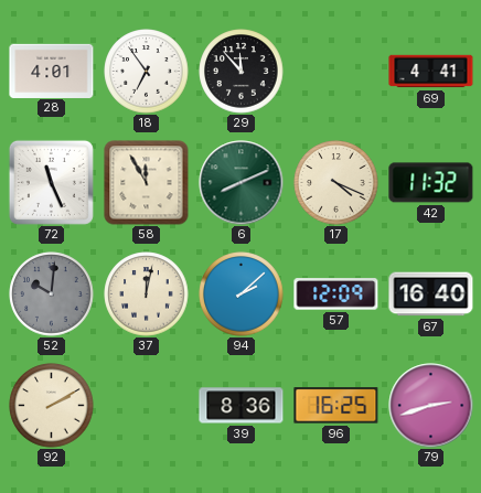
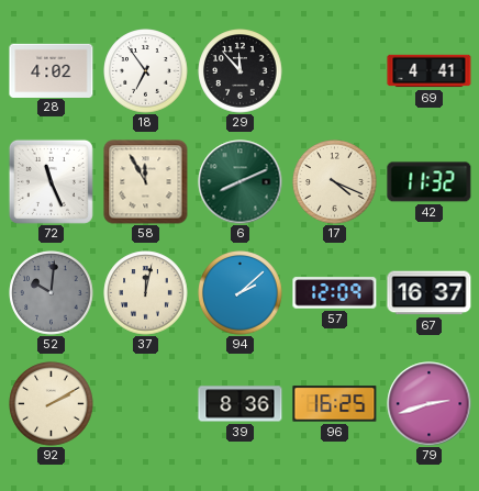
28: 4:01 -> 4:02 (52, 70)
67: 16:40 -> 16:37 (430, 293)
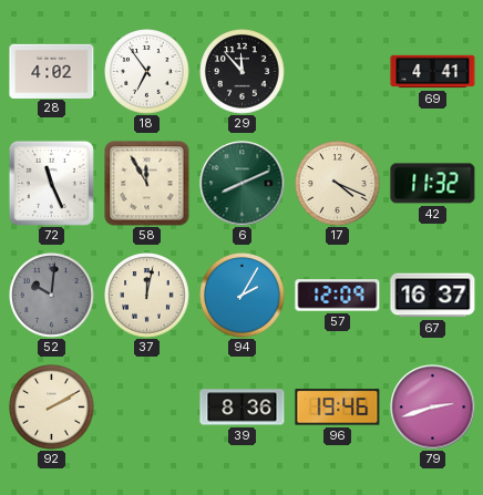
94: 2:08 -> 2:05 (243, 296)
96: 16:25 -> 19:46 (338, 408)
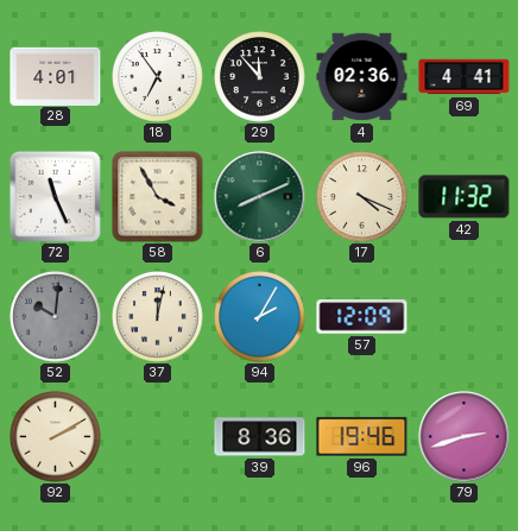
28: 4:02 -> 4:01 (56, 76)
4: none -> 02:36 (362, 77)
58: 11:55 -> 3:55 (158, 197)
67: 16:37 -> none (433, 296)
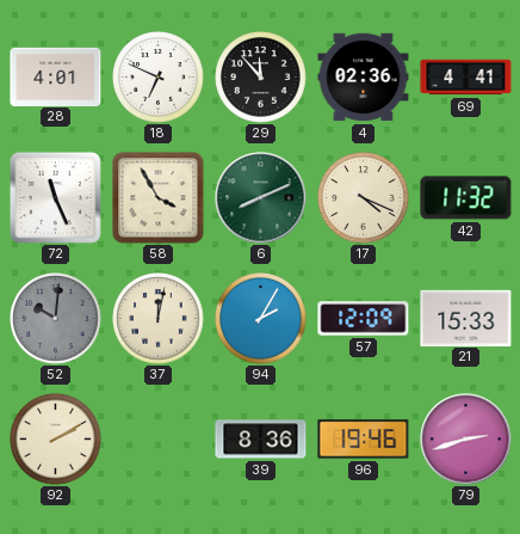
18: 6:54 -> 6:49 (159, 78)
21: none -> 15:33 (466, 318)
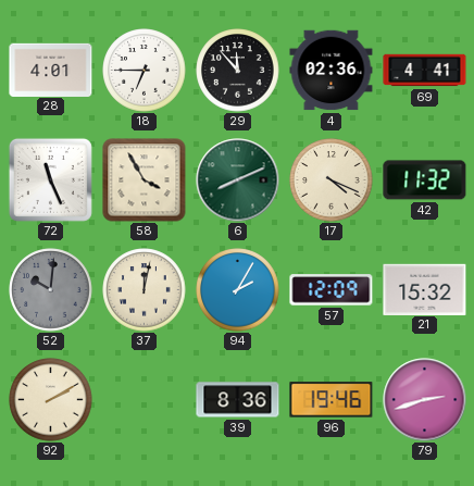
18: 6:49 -> 6:45 (145, 71)
21: 15:33 -> 15:32 (425, 289)
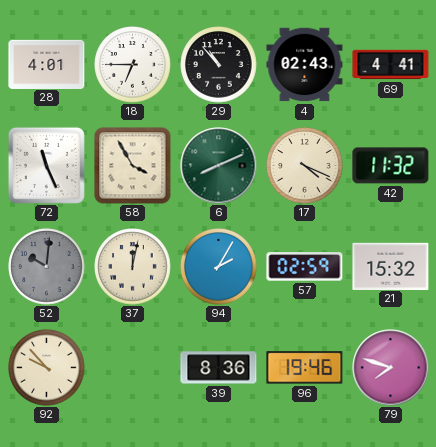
29: 11:53 -> 10:53 (219, 65)
4: 02:36 -> 02:43 (305, 65)
57: 12:09 -> 02:59 (305, 267)
92: 2:10 -> 9:53 (47, 368)
79: 2:42 -> 7:48 (391, 368)
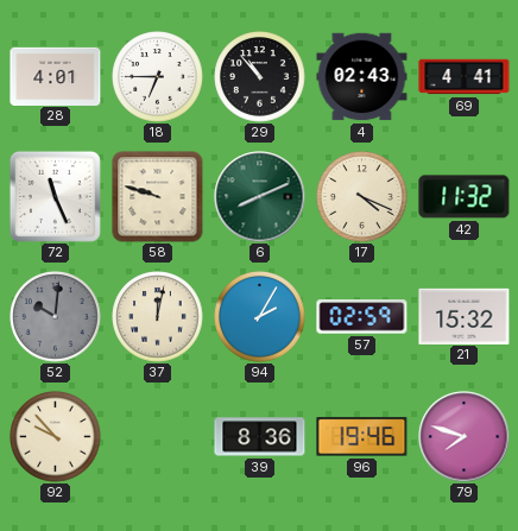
58: 3:55 -> 9:48 (158, 197)
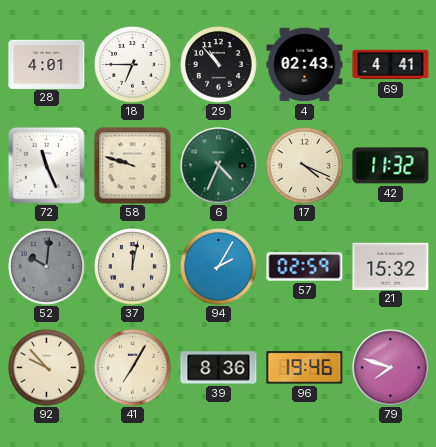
6: 8:11 -> 4:34 (219, 166)
41: none -> 7:05 (133, 368)
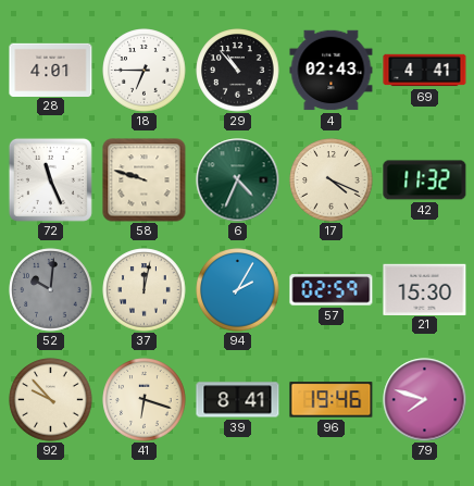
21: 15:32 -> 15:30 (425, 289)
41: 7:05 -> 6:18 (145, 400)
39: 8:36 -> 8:41 (238, 400)
